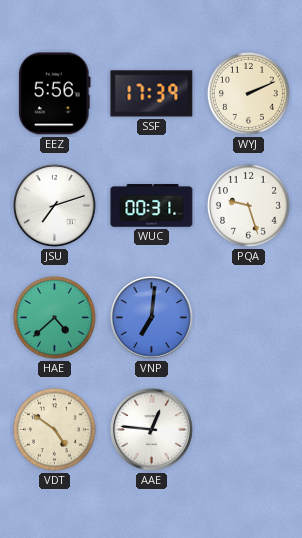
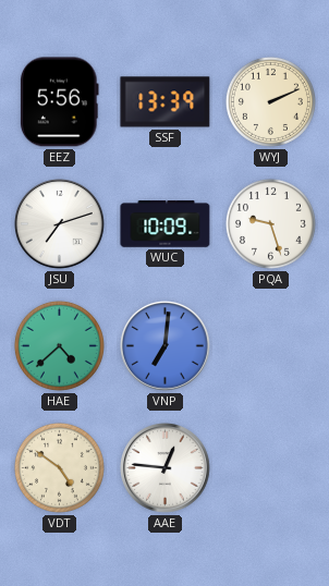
SSF: 17:39 -> 13:39 (166, 102)
WUC: 00:31 -> 10:09 (166, 224)
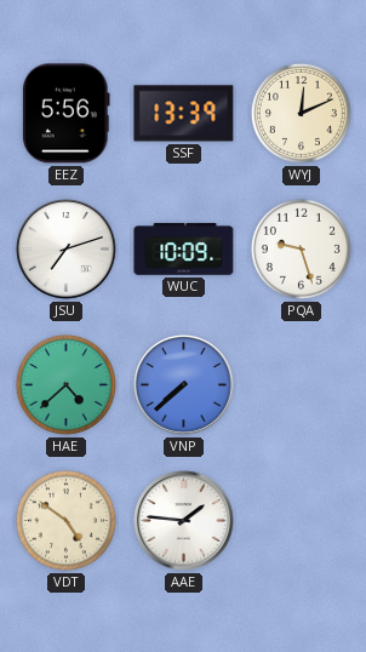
WYJ: 2:11 -> 12:11 (301, 113)
VNP: 7:01 -> 7:38 (184, 385)
AAE: 12:46 -> 1:46 (184, 521)
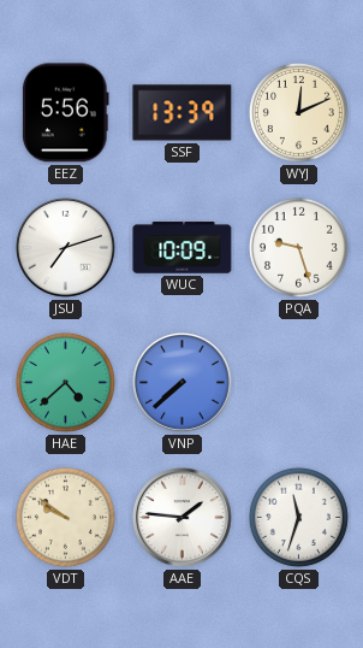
VDT: 4:51 -> 9:51 (65, 517)
CQS: none -> 11:33 (298, 517)
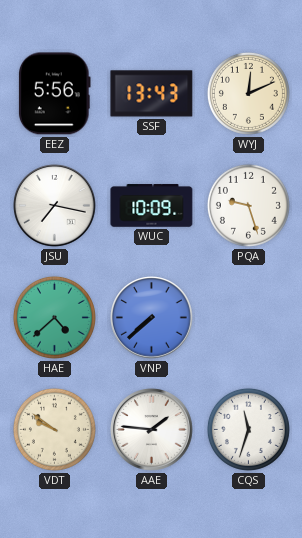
SSF: 13:39 -> 13:43 (152, 94)
JSU: 7:12 -> 7:17 (55, 206)
